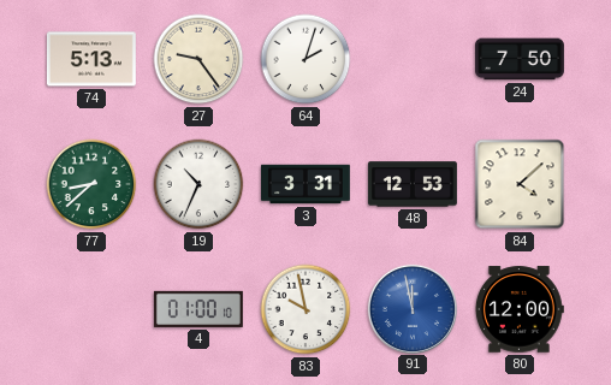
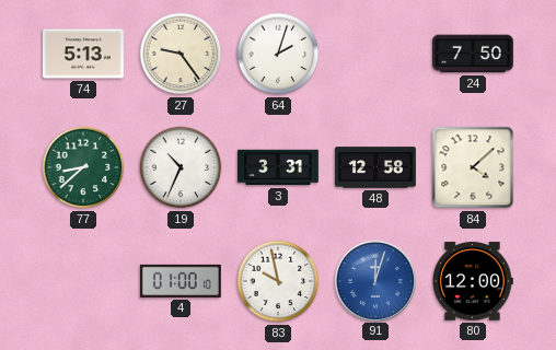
48: 12:53 -> 12:58 (375, 167)
91: 11:58 -> 12:03 (374, 280)
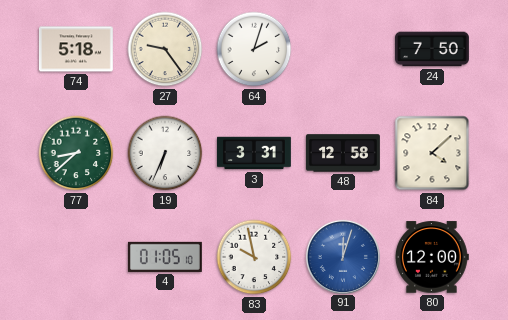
74: 5:13 -> 5:18 (76, 49)
19: 10:34 -> 6:34 (165, 153)
4: 01:00 -> 01:05 (165, 257)
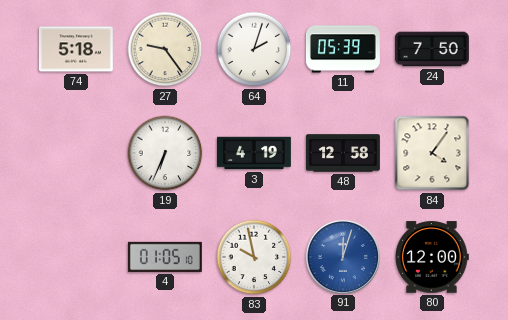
11: none -> 05:39 (343, 49)
77: 8:38 -> none (76, 153)
3: 3:31 -> 4:19 (255, 153)
84: 4:08 -> 4:06 (432, 153)
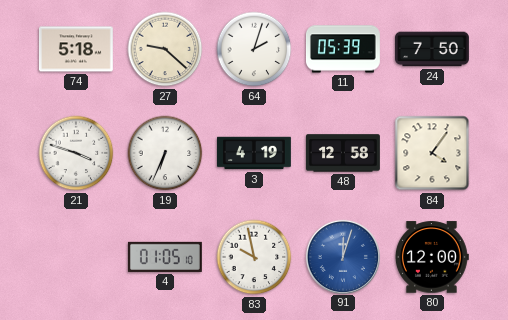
27: 9:24 -> 9:22 (165, 49)
21: none -> 3:48 (76, 153)
